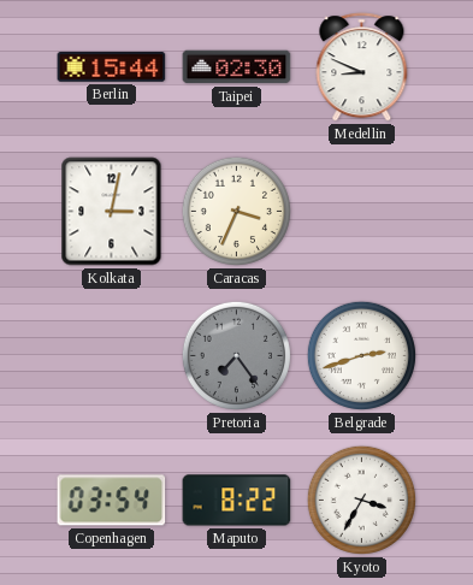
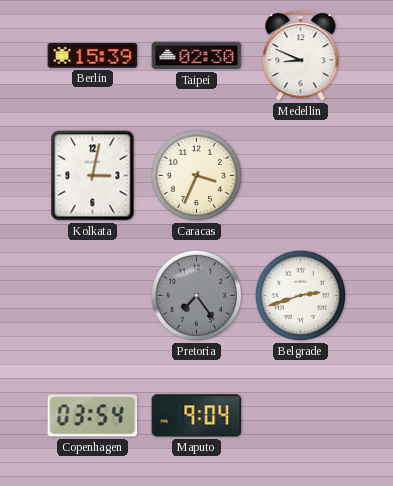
Berlin: 15:44 -> 15:39 (93, 56)
Maputo: 8:22 -> 9:04 (197, 416)
Kyoto: 3:35 -> none (361, 500)
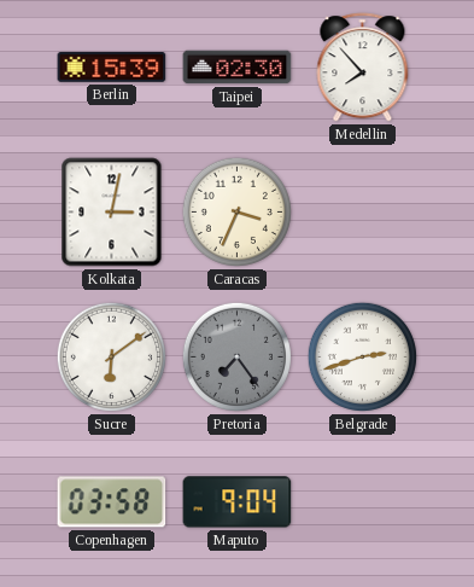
Medellin: 8:49 -> 7:53 (363, 68)
Sucre: none -> 6:09 (111, 356)
Copenhagen: 03:54 -> 03:58 (112, 502)
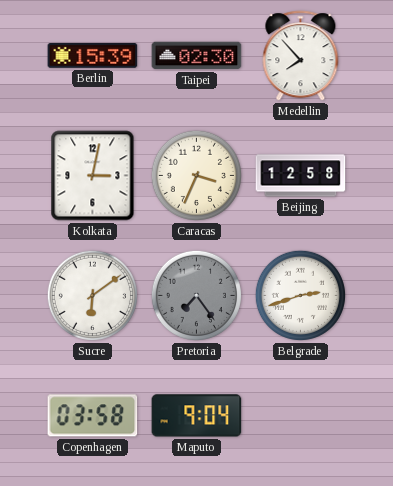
Beijing: none -> 12:58 (301, 176)
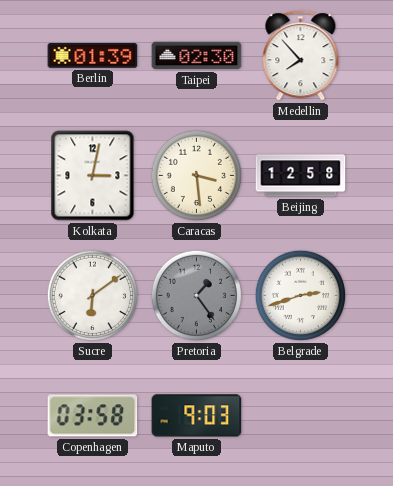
Berlin: 15:39 -> 01:39 (93, 56)
Caracas: 3:34 -> 3:29 (196, 175)
Pretoria: 7:24 -> 1:24 (196, 295)
Maputo: 9:04 -> 9:03 (197, 416)
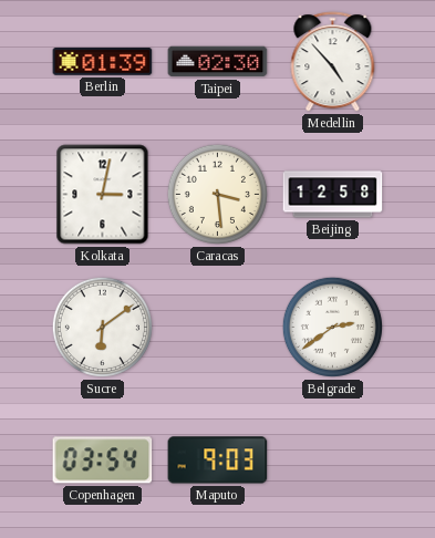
Medellin: 7:53 -> 4:53 (333, 62)
Pretoria: 1:24 -> none (196, 295)
Belgrade: 2:42 -> 2:39 (332, 327)
Copenhagen: 03:58 -> 03:54 (103, 461)
